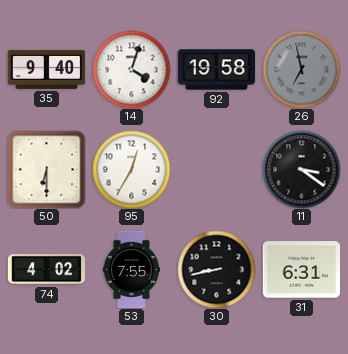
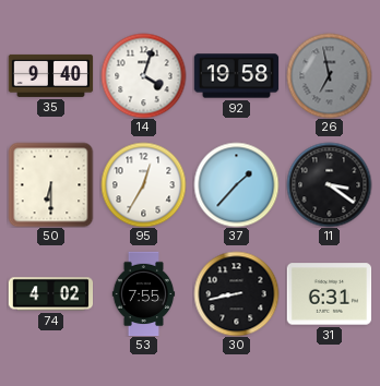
37: none -> 1:37 (236, 184)
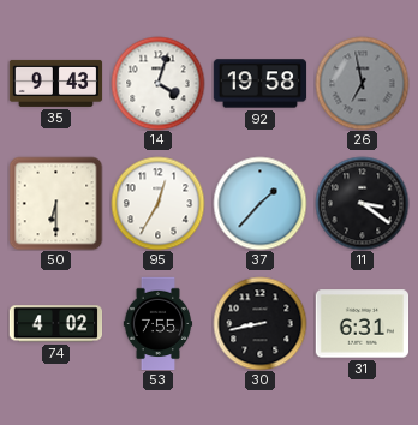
35: 9:40 -> 9:43 (55, 83)
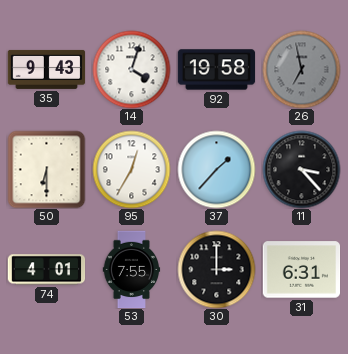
11: 3:21 -> 3:23 (301, 169)
74: 4:02 -> 4:01 (46, 270)
30: 8:43 -> 3:00 (216, 269)
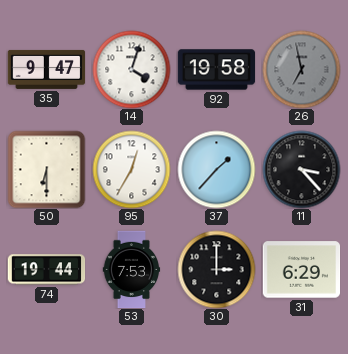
35: 9:43 -> 9:47 (46, 69)
74: 4:01 -> 19:44 (46, 270)
53: 7:55 -> 7:53 (132, 269)
31: 6:31 -> 6:29 (301, 270)
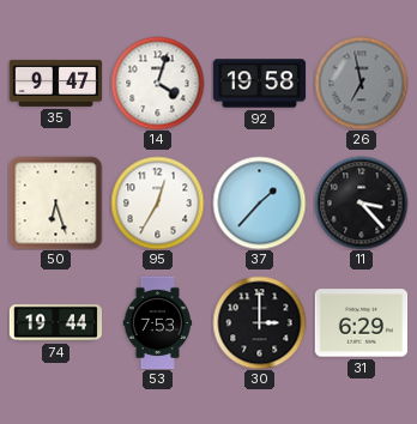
50: 6:30 -> 6:27 (55, 202)
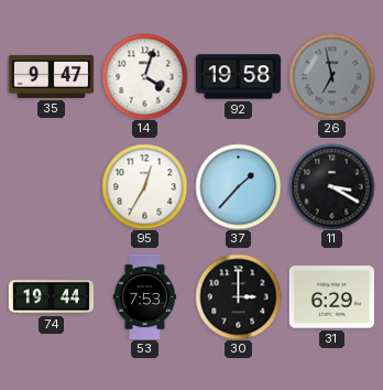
50: 6:27 -> none (55, 202)
11: 3:23 -> 3:20 (331, 186)
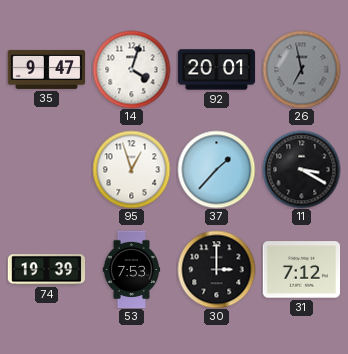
92: 19:58 -> 20:01 (216, 70)
95: 12:35 -> 12:57 (131, 169)
74: 19:44 -> 19:39 (46, 270)
31: 6:29 -> 7:12 (301, 270)
